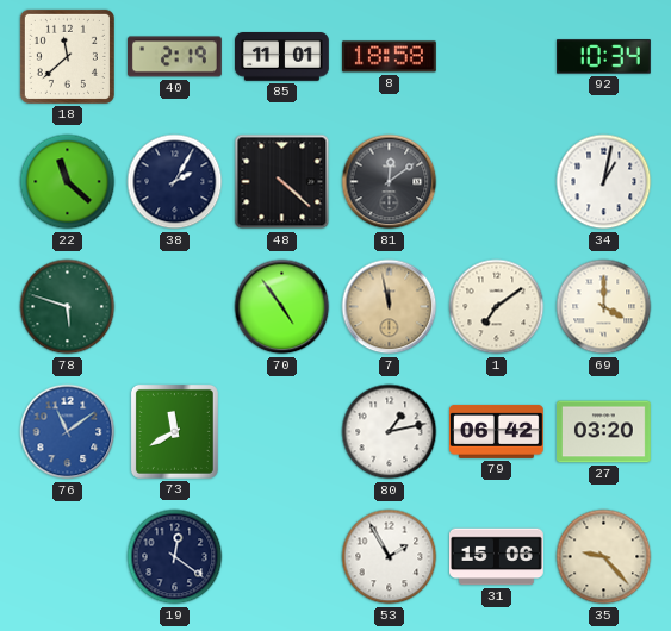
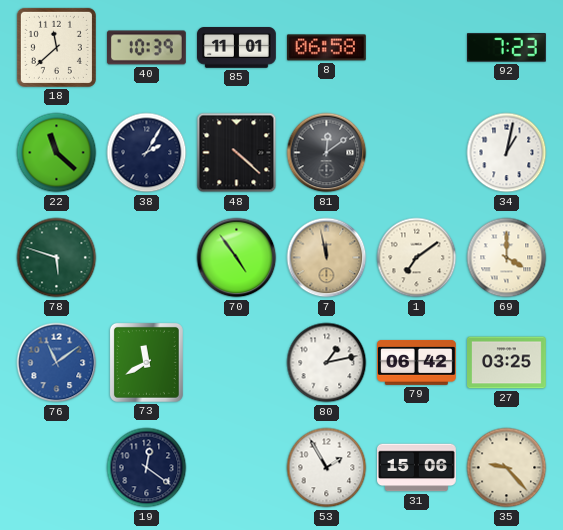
40: 2:19 -> 10:39 (147, 48)
8: 18:58 -> 06:58 (326, 48)
92: 10:34 -> 7:23 (507, 48)
27: 03:20 -> 03:25 (507, 363)
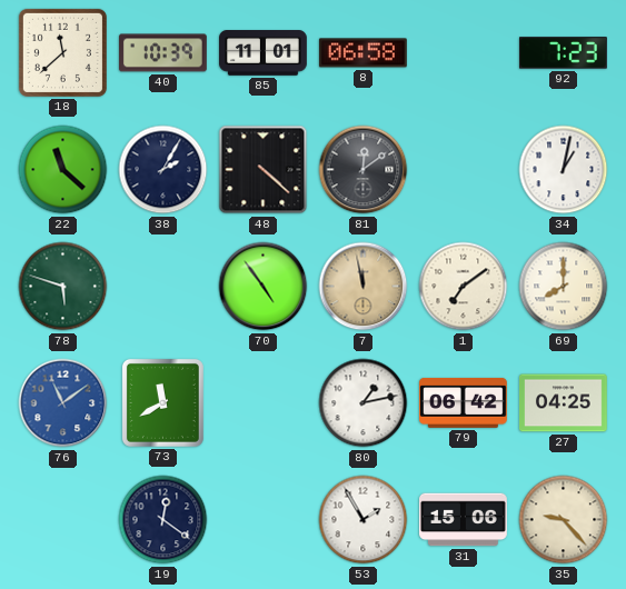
69: 4:00 -> 8:00 (564, 287)
27: 03:25 -> 04:25 (564, 403)
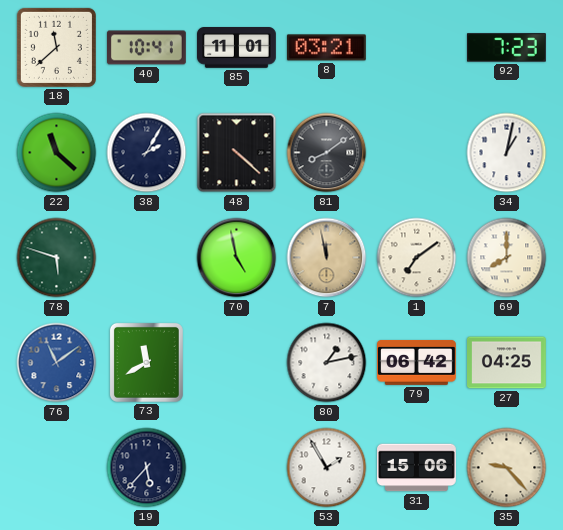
40: 10:39 -> 10:41 (147, 48)
8: 06:58 -> 03:21 (326, 48)
81: 12:09 -> 8:09 (327, 153)
70: 4:54 -> 4:58 (237, 258)
19: 12:21 -> 5:37 (147, 468)
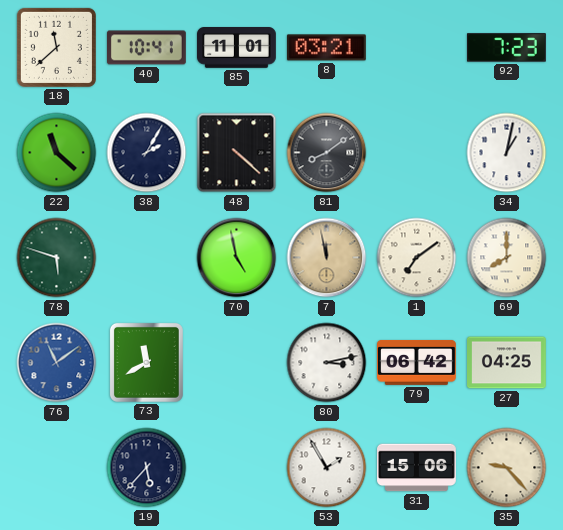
80: 1:13 -> 3:13 (327, 363)
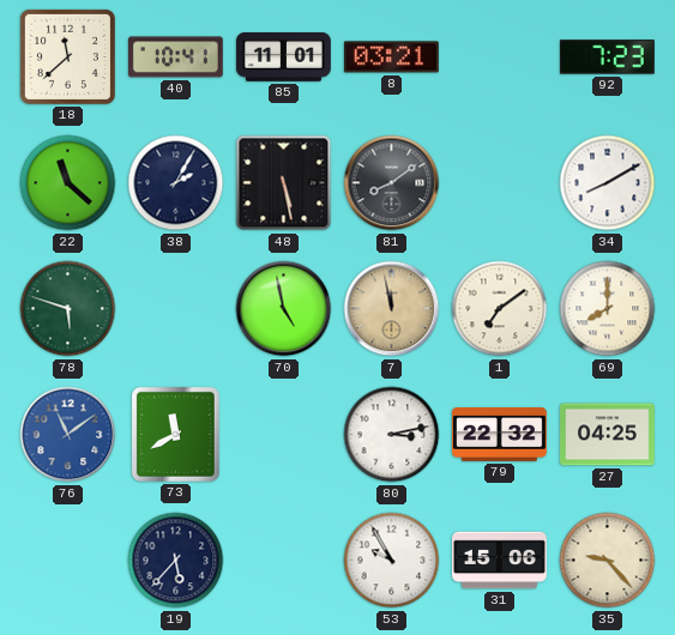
48: 4:22 -> 5:28 (284, 183)
34: 1:02 -> 8:10 (608, 183)
79: 06:42 -> 22:32 (500, 434)
53: 1:55 -> 9:55 (392, 561)
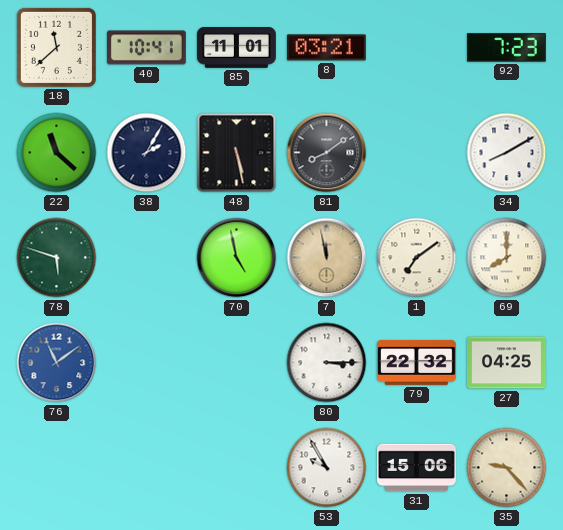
73: 11:40 -> none (175, 434)
80: 3:13 -> 3:15 (327, 363)
19: 5:37 -> none (176, 561)
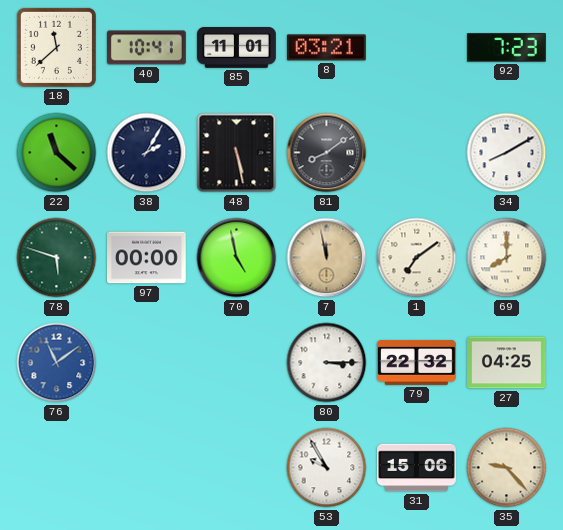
97: none -> 00:00 (147, 258)
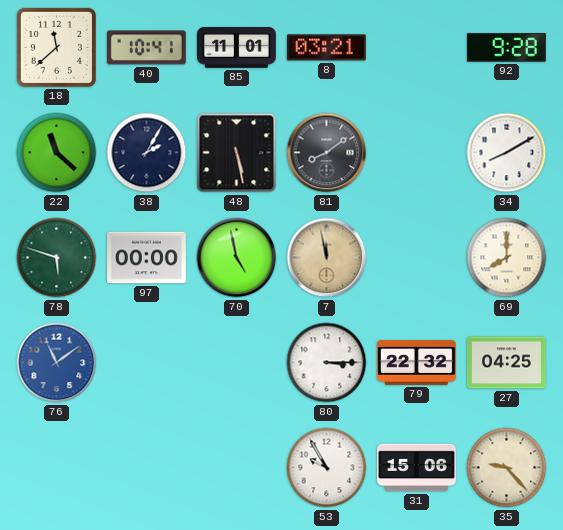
92: 7:23 -> 9:28 (507, 48)
1: 7:09 -> none (417, 258)
